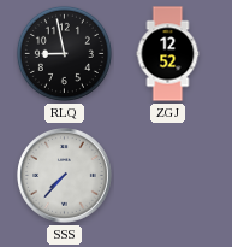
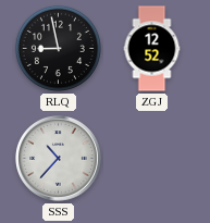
SSS: 7:37 -> 10:37 (59, 159)
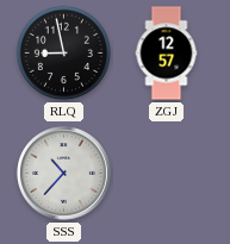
ZGJ: 12:52 -> 12:57 (167, 54)
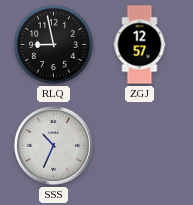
SSS: 10:37 -> 10:34 (54, 146)
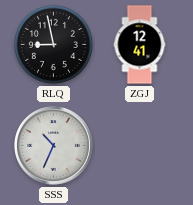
ZGJ: 12:57 -> 12:41 (140, 45)
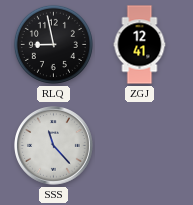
SSS: 10:34 -> 11:23 (54, 146)
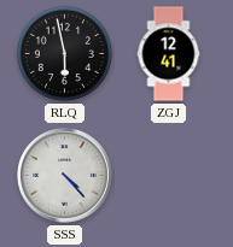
RLQ: 8:58 -> 5:58 (64, 53)
SSS: 11:23 -> 4:23 (65, 176)
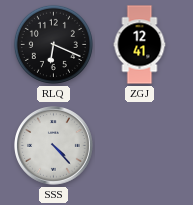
RLQ: 5:58 -> 6:19 (53, 44)
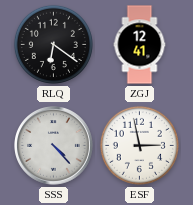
RLQ: 6:19 -> 6:21 (53, 44)
ESF: none -> 2:58 (139, 145)
